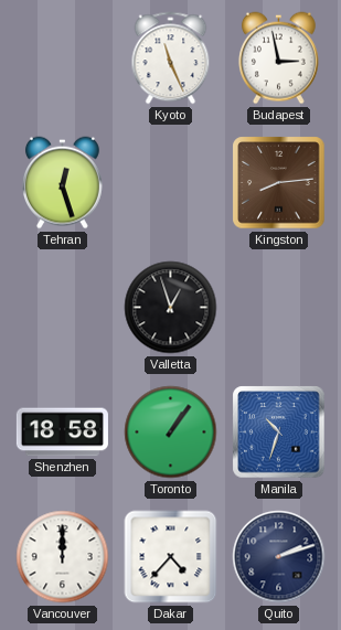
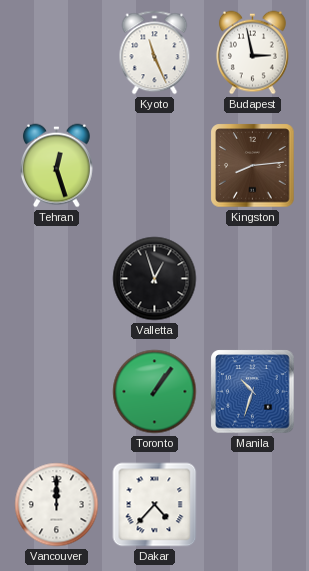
Shenzhen: 18:58 -> none (62, 433)
Quito: 2:12 -> none (279, 557)
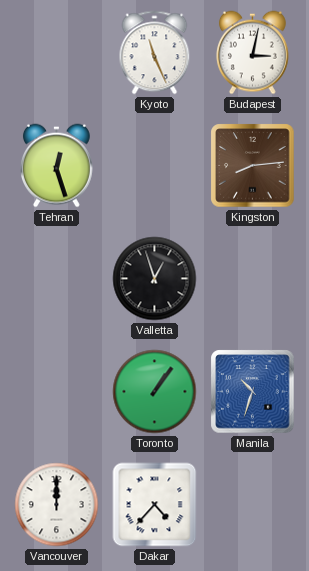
Budapest: 2:58 -> 3:02 (252, 53)
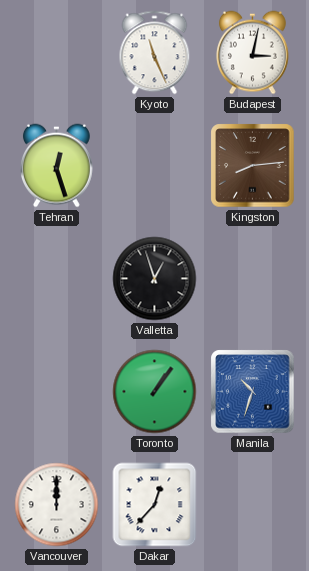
Dakar: 4:37 -> 12:37 (155, 505)
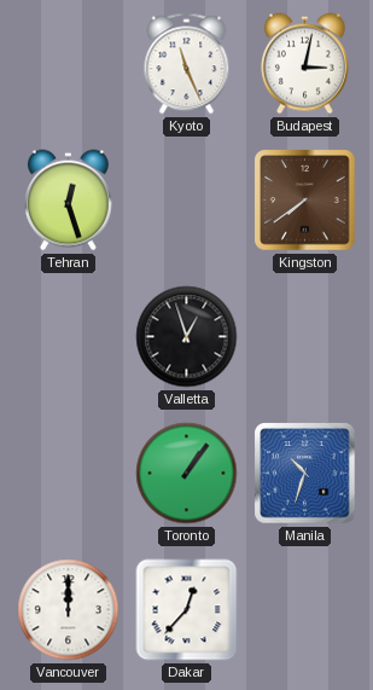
Kingston: 8:14 -> 7:39 (305, 201)
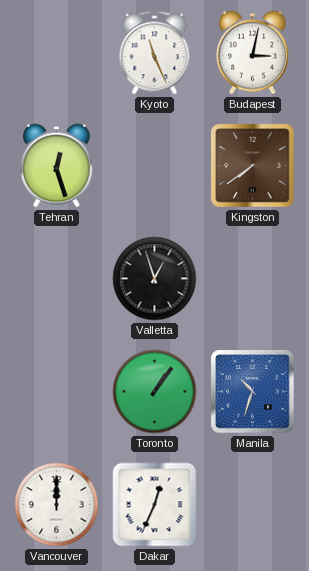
Dakar: 12:37 -> 12:34 (155, 505)
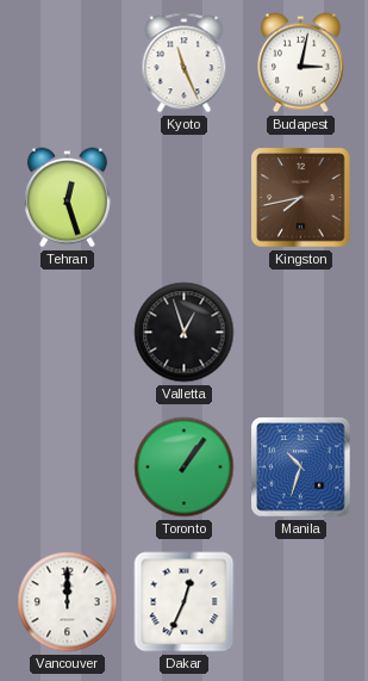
Kingston: 7:39 -> 7:43 (301, 198)
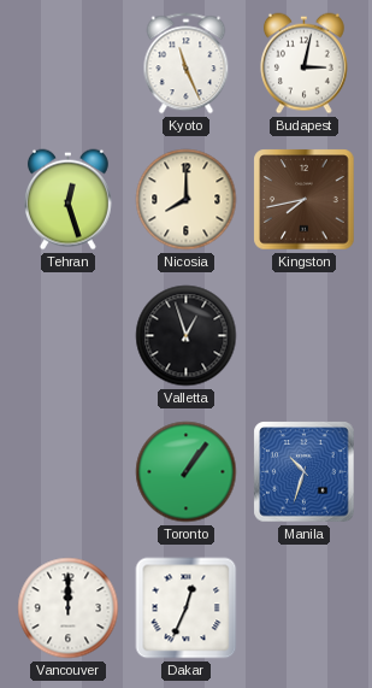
Nicosia: none -> 8:00 (187, 200)
